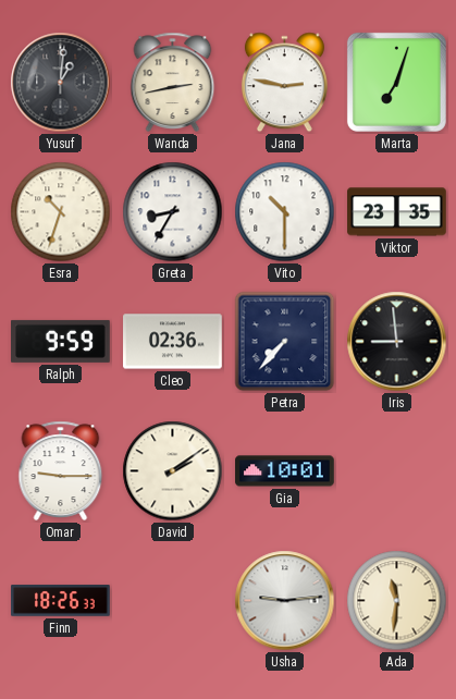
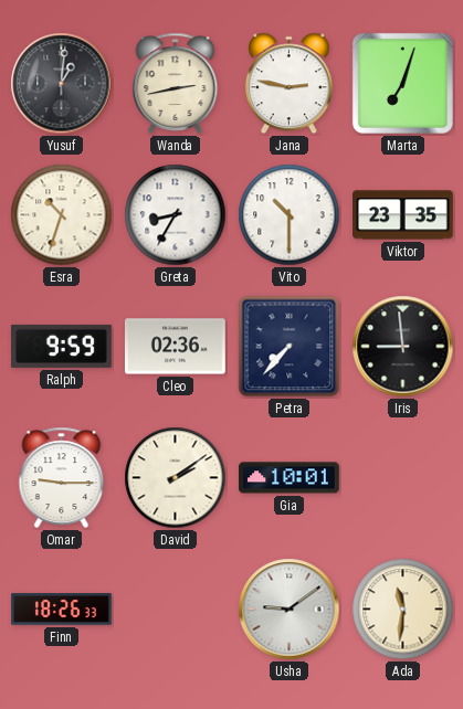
Usha: 9:14 -> 9:09 (290, 610)
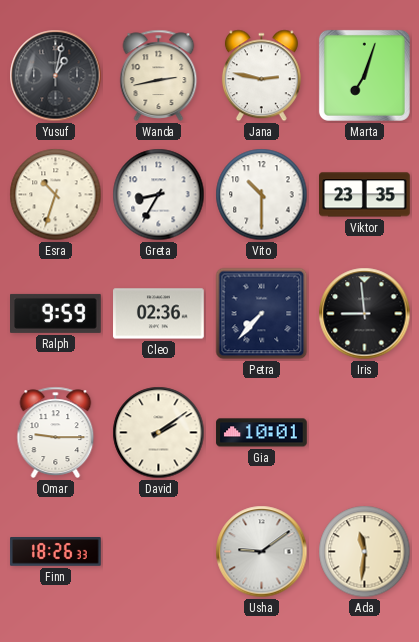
Yusuf: 1:01 -> 1:02 (56, 76)
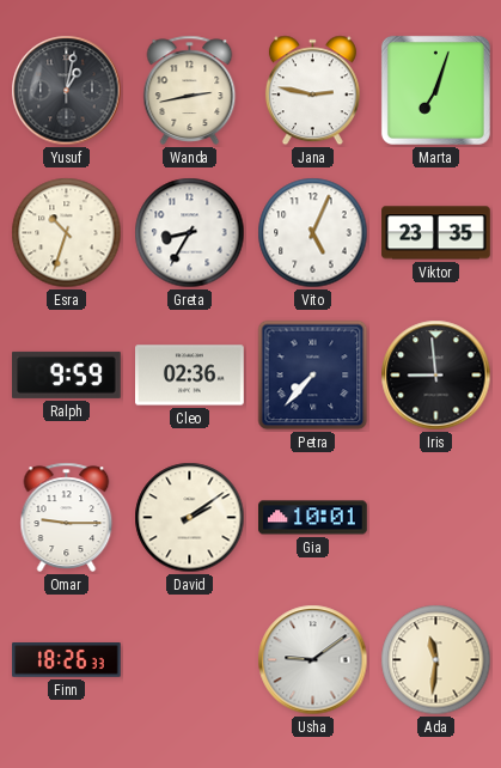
Vito: 10:30 -> 5:04 (313, 233)
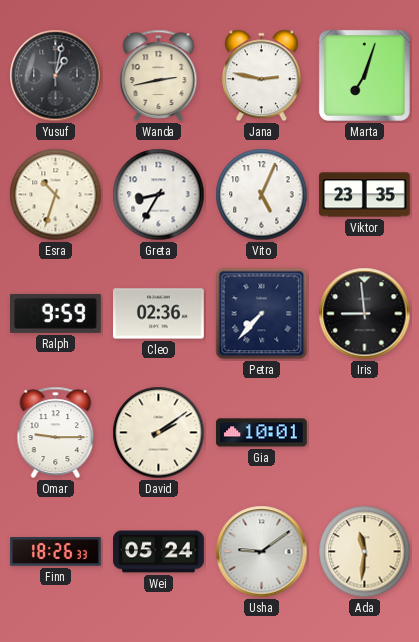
Wei: none -> 05:24 (159, 552)
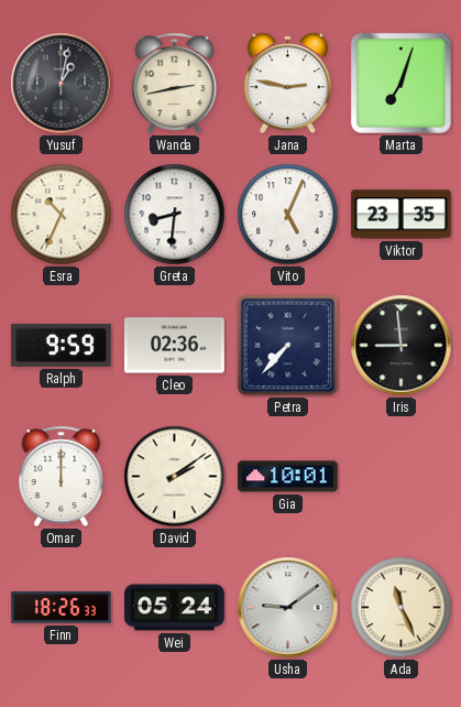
Esra: 10:33 -> 10:34 (62, 215)
Greta: 8:35 -> 8:31 (175, 215)
Omar: 9:15 -> 12:00 (62, 476)
Ada: 11:31 -> 11:26 (402, 608)
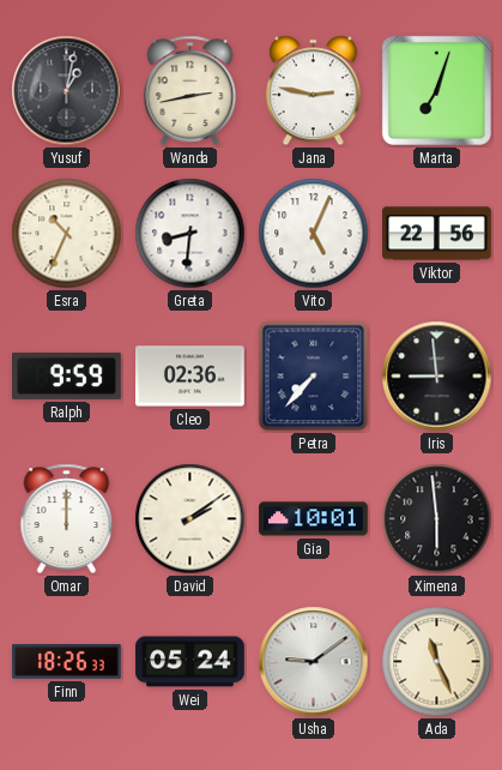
Viktor: 23:35 -> 22:56 (437, 234)
Ximena: none -> 5:59 (437, 519)
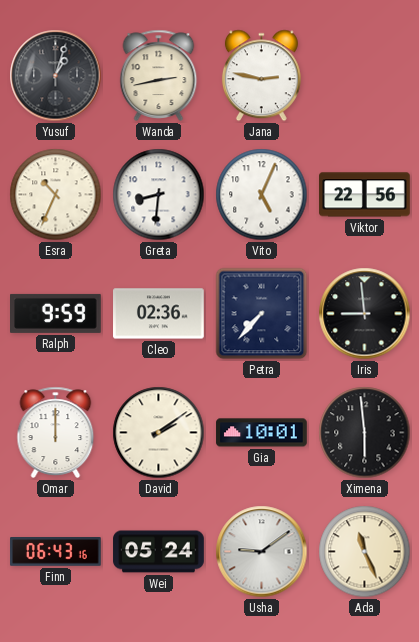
Yusuf: 1:02 -> 1:03 (56, 76)
Marta: 7:03 -> none (436, 90)
Finn: 18:26 -> 06:43 (56, 552)
